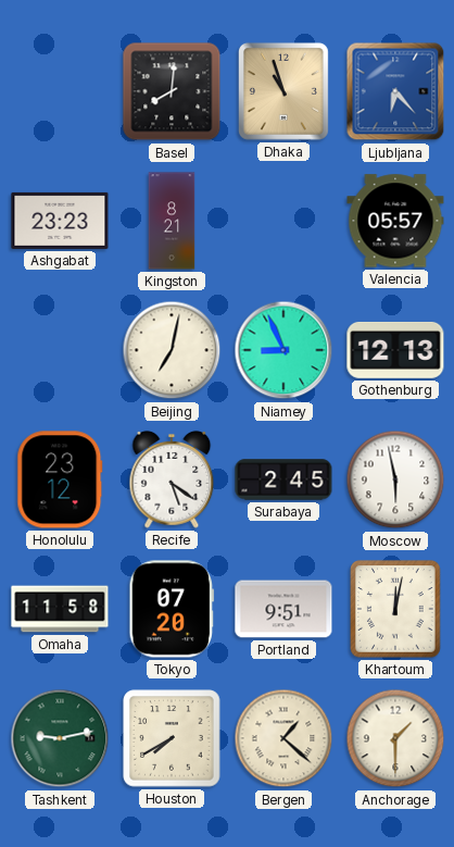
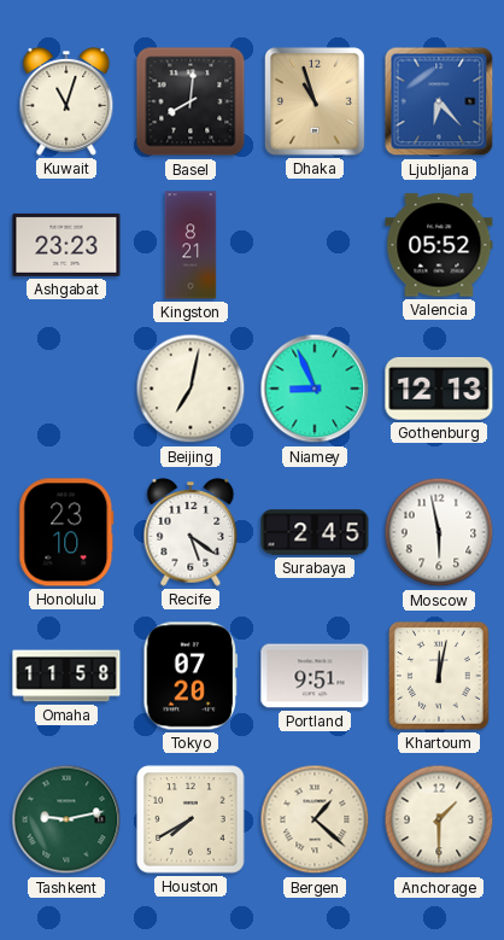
Kuwait: none -> 11:03 (66, 101)
Valencia: 05:57 -> 05:52 (439, 245)
Honolulu: 23:12 -> 23:10 (66, 532)
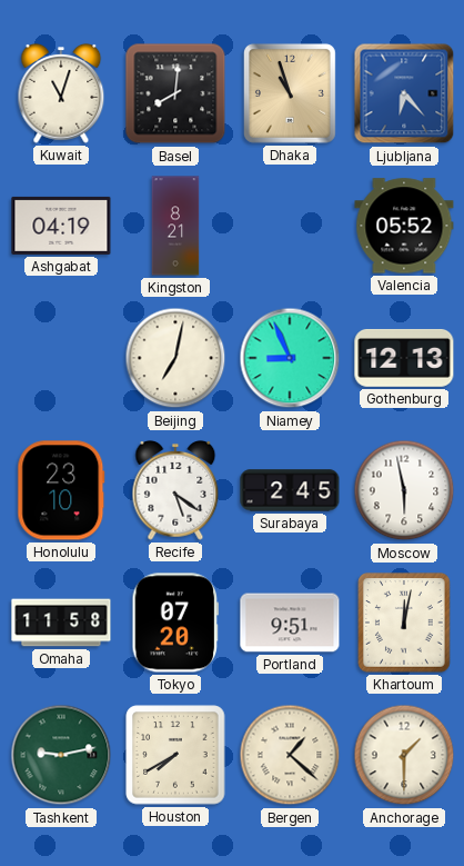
Ashgabat: 23:23 -> 04:19 (61, 226)
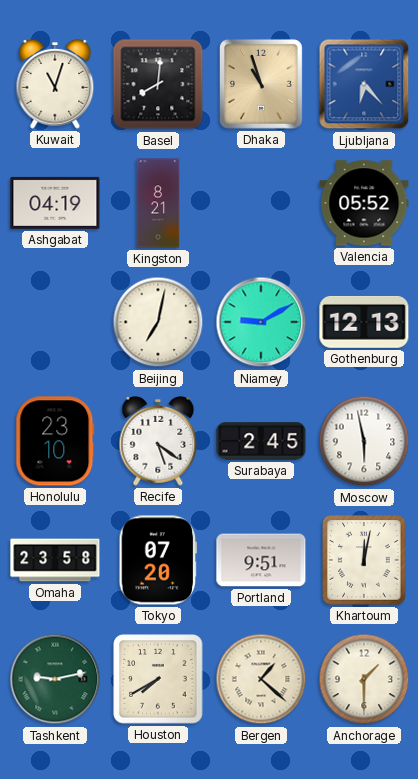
Niamey: 8:56 -> 9:10 (261, 322)
Omaha: 11:58 -> 23:58 (55, 560)
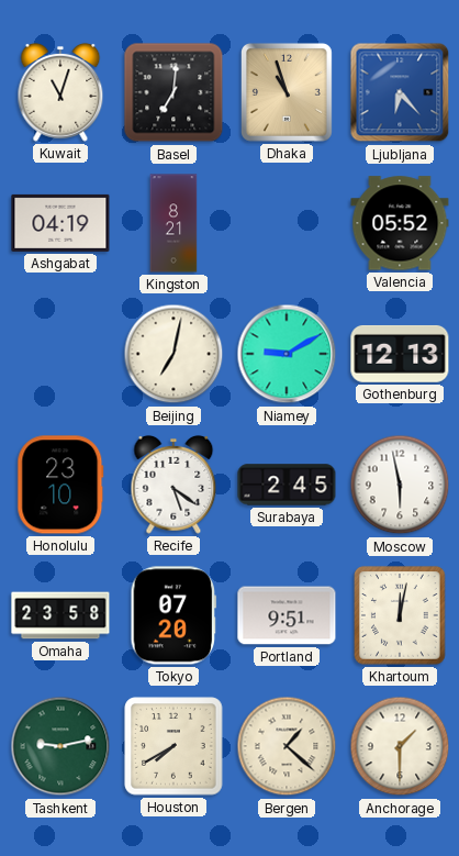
Basel: 8:01 -> 7:01 (173, 92)
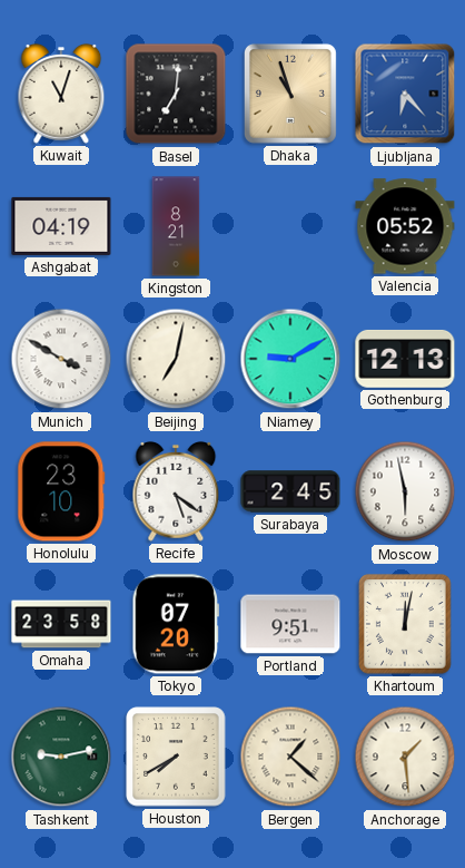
Munich: none -> 3:50 (61, 359)
Anchorage: 1:30 -> 1:29 (405, 757)
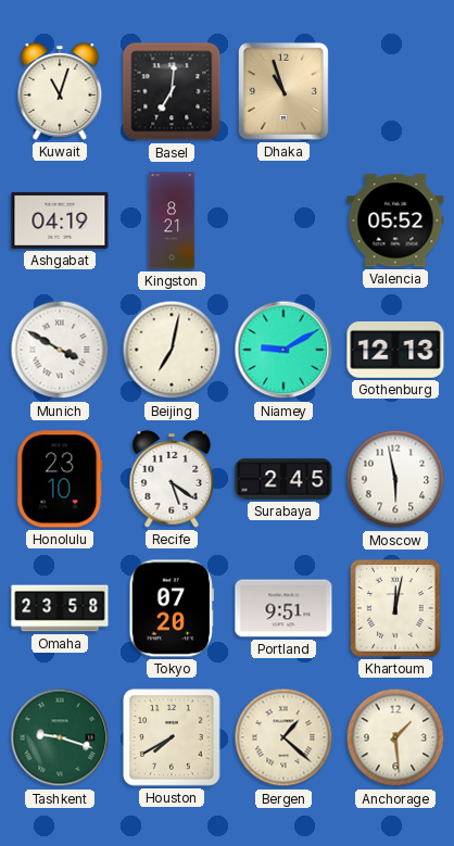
Ljubljana: 6:23 -> none (405, 94)
Tashkent: 9:13 -> 9:18 (60, 737)
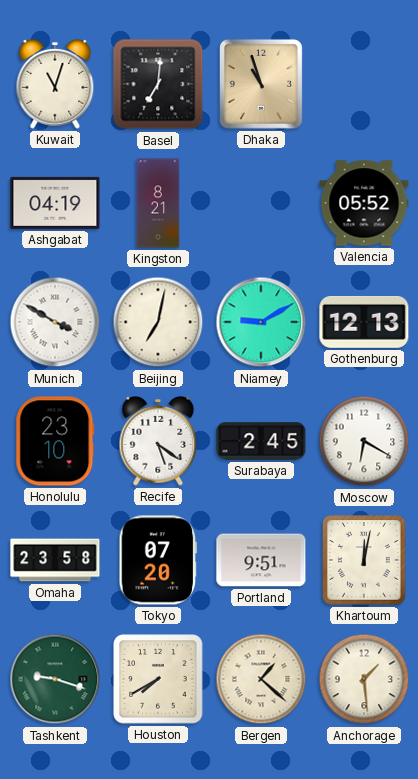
Moscow: 5:58 -> 6:20 (364, 441)
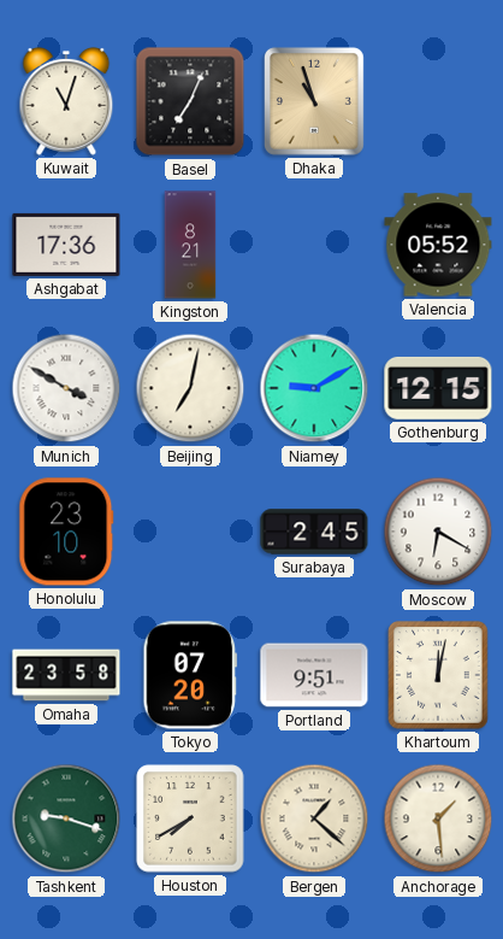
Basel: 7:01 -> 7:04 (190, 101)
Ashgabat: 04:19 -> 17:36 (66, 245)
Gothenburg: 12:13 -> 12:15 (438, 388)
Recife: 5:21 -> none (158, 441)
